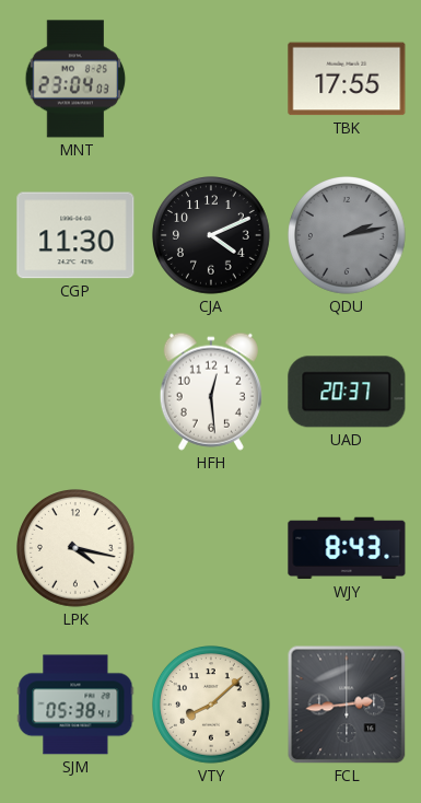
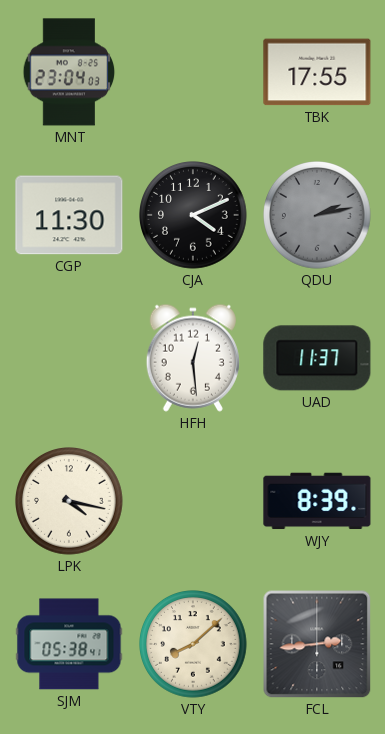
UAD: 20:37 -> 11:37 (317, 358)
WJY: 8:43 -> 8:39 (317, 501)
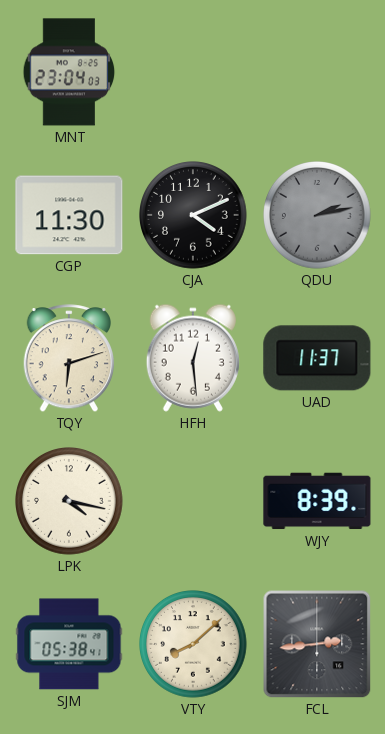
TBK: 17:55 -> none (317, 72)
TQY: none -> 6:12 (68, 359)
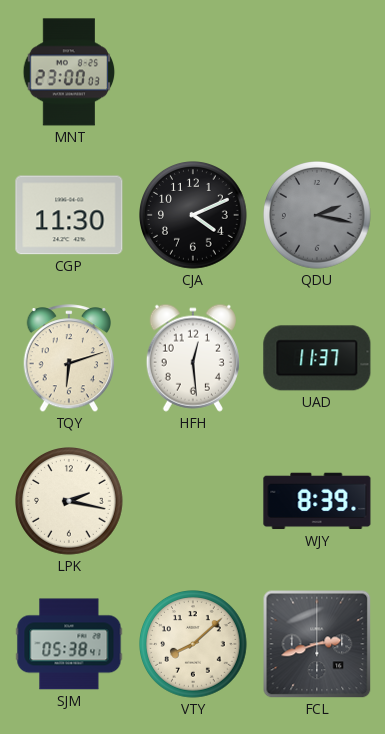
MNT: 23:04 -> 23:00 (69, 72)
QDU: 2:13 -> 2:17 (318, 216)
LPK: 4:17 -> 2:17 (70, 502)
FCL: 2:44 -> 2:42 (317, 644)
